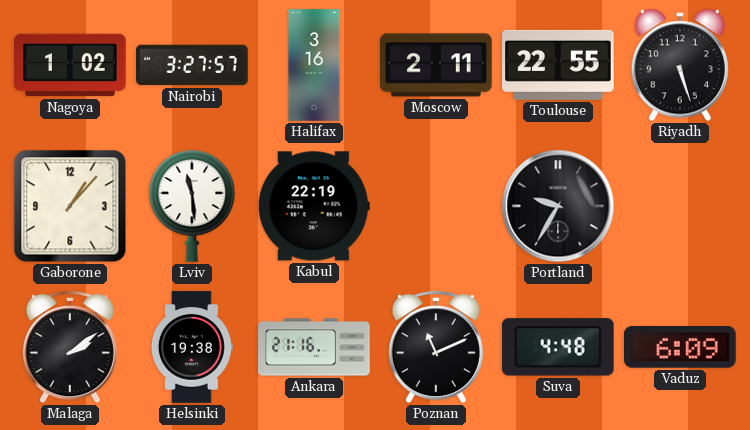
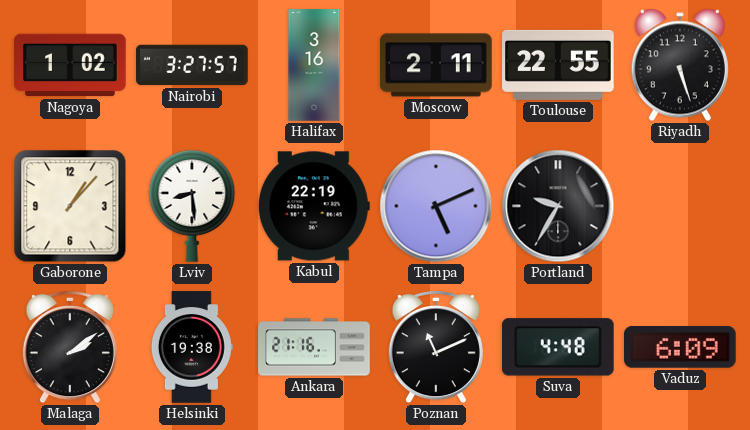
Lviv: 11:29 -> 8:29 (192, 206)
Tampa: none -> 5:11 (436, 206)
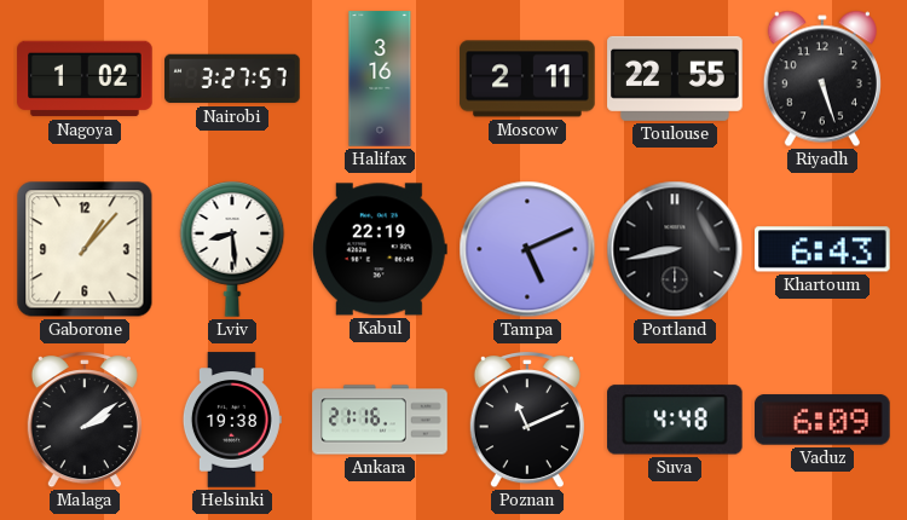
Portland: 9:35 -> 8:43 (675, 249)
Khartoum: none -> 6:43 (824, 249)
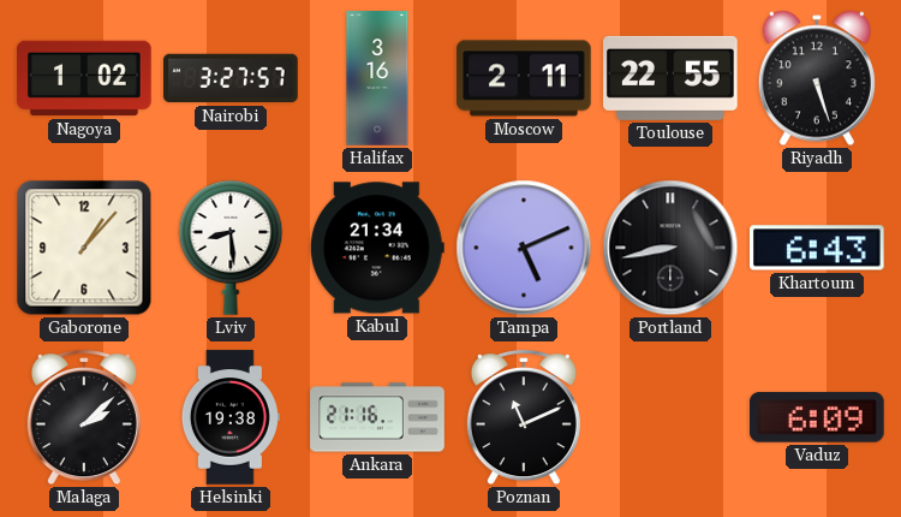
Kabul: 22:19 -> 21:34 (377, 248)
Malaga: 2:09 -> 2:08 (84, 418)
Suva: 4:48 -> none (676, 420)
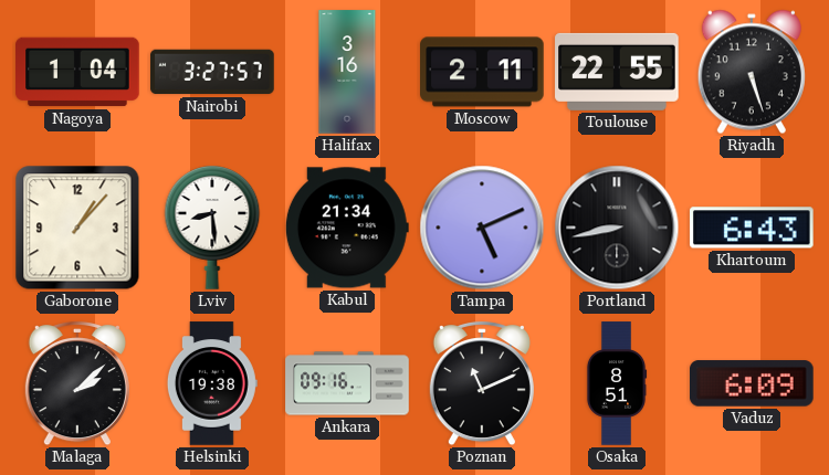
Nagoya: 1:02 -> 1:04 (77, 72)
Ankara: 21:16 -> 09:16 (347, 383)
Osaka: none -> 8:51 (617, 383)
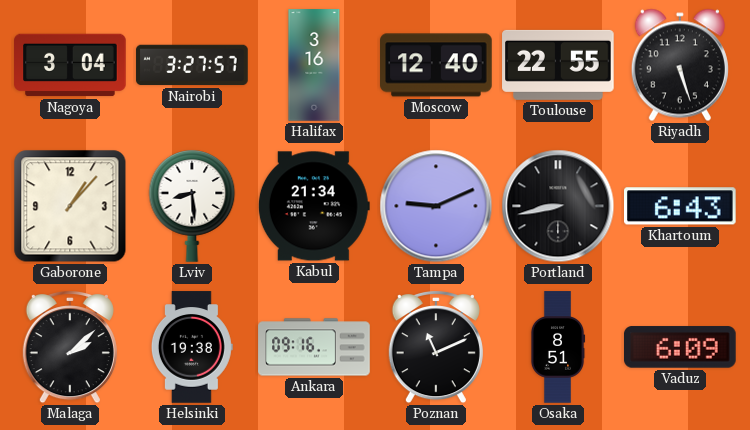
Nagoya: 1:04 -> 3:04 (70, 65)
Moscow: 2:11 -> 12:40 (436, 65)
Tampa: 5:11 -> 9:11 (436, 206)
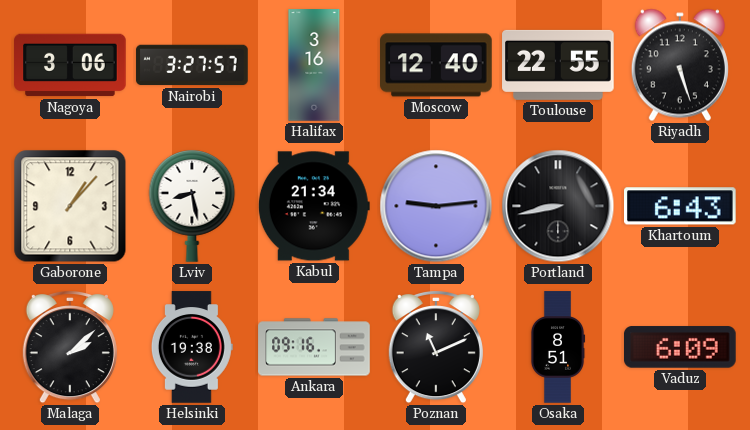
Nagoya: 3:04 -> 3:06 (70, 65)
Lviv: 8:29 -> 8:28 (192, 206)
Tampa: 9:11 -> 9:14 (436, 206)
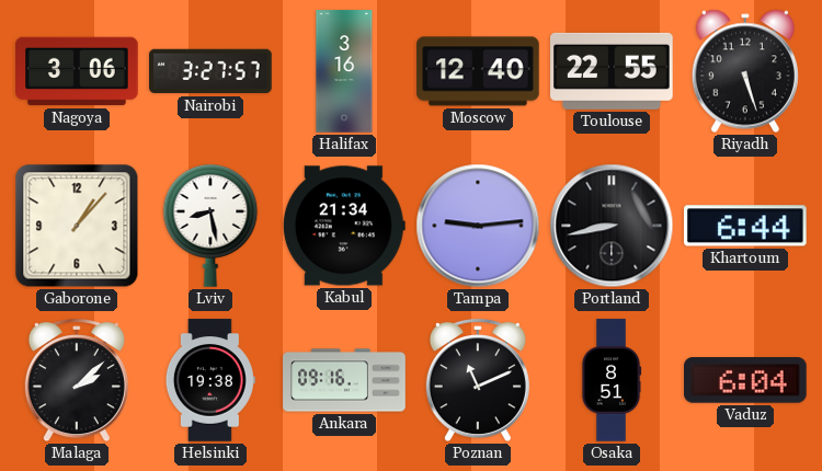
Khartoum: 6:43 -> 6:44 (746, 226)
Vaduz: 6:09 -> 6:04 (746, 380)
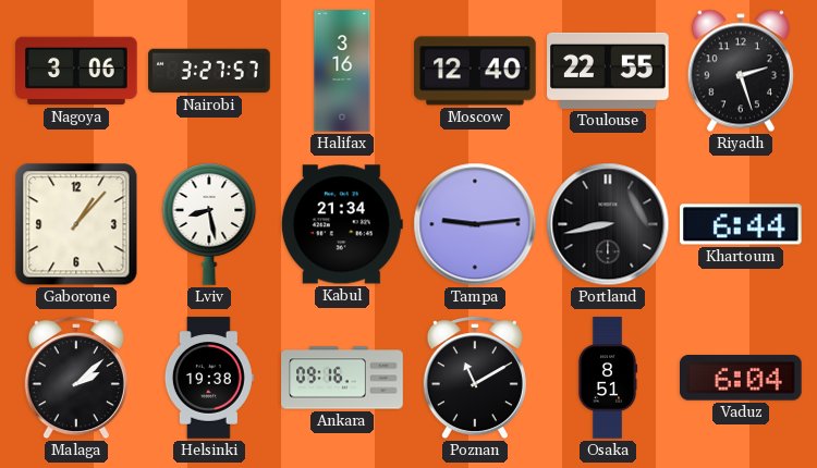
Riyadh: 5:27 -> 2:27 (741, 71)
Poznan: 11:11 -> 11:10 (475, 379)
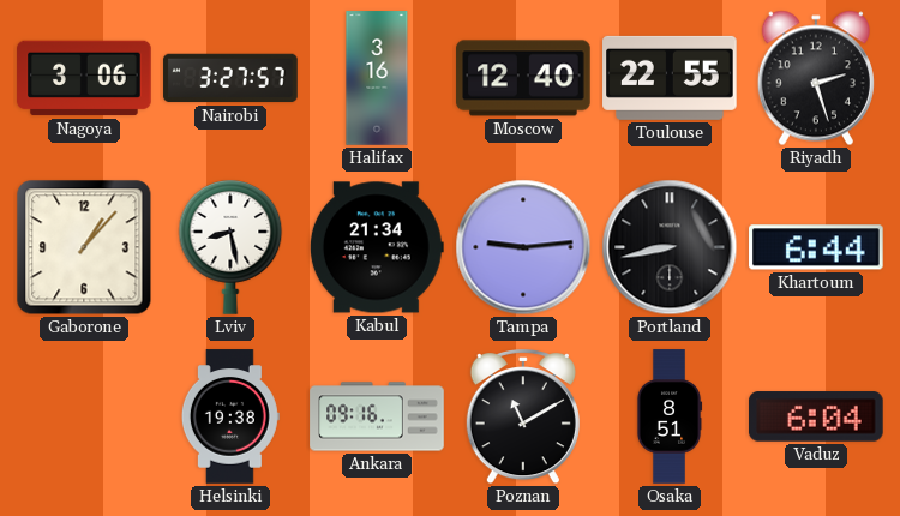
Malaga: 2:08 -> none (76, 379)
